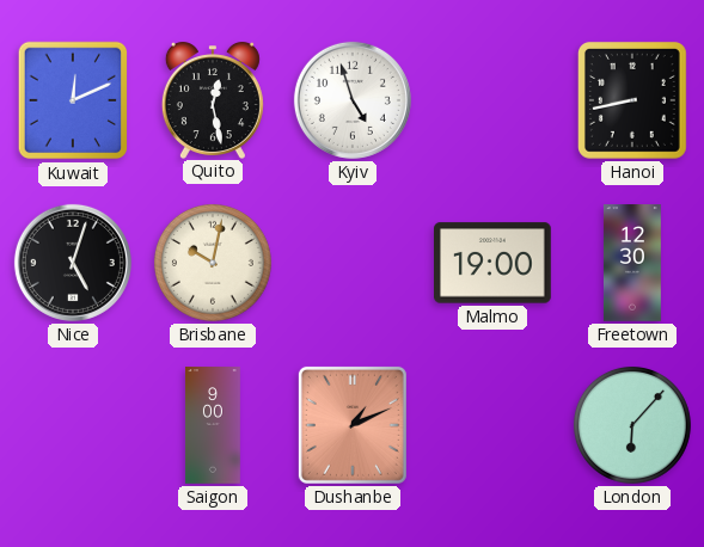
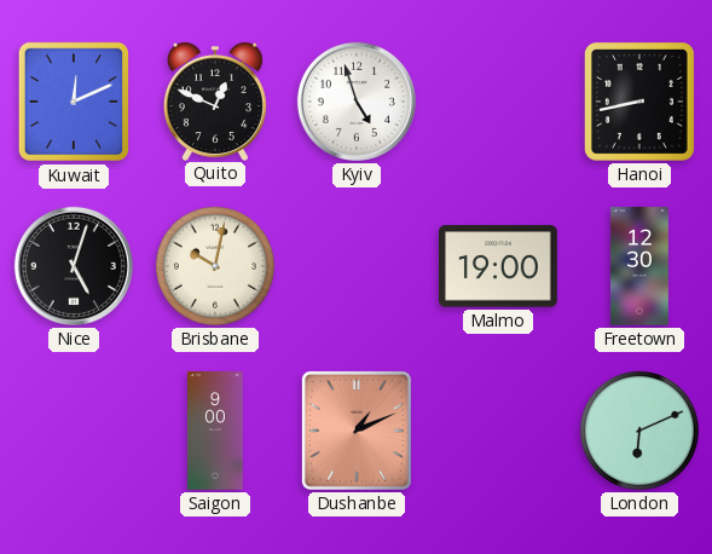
Quito: 12:28 -> 12:49 (215, 102)
London: 6:07 -> 6:11 (639, 431)
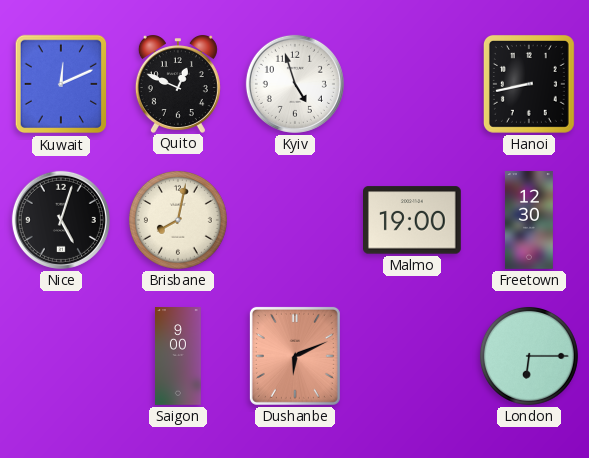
Brisbane: 10:02 -> 8:02 (178, 220)
Dushanbe: 1:11 -> 6:11 (295, 356)
London: 6:11 -> 6:15 (529, 356)
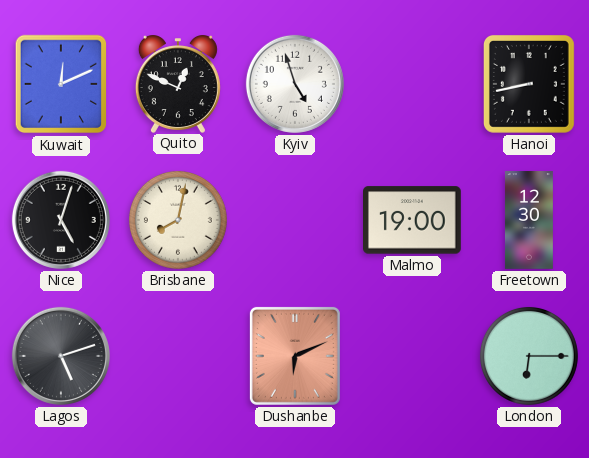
Lagos: none -> 5:12 (61, 356)
Saigon: 9:00 -> none (178, 356)
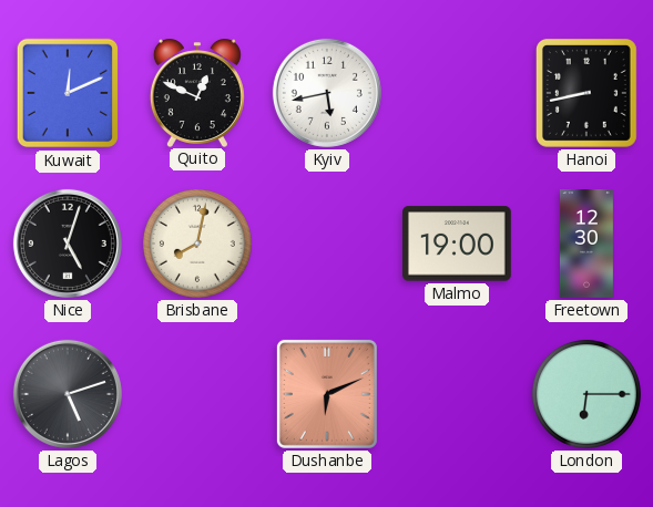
Kyiv: 4:57 -> 5:43 (327, 93)
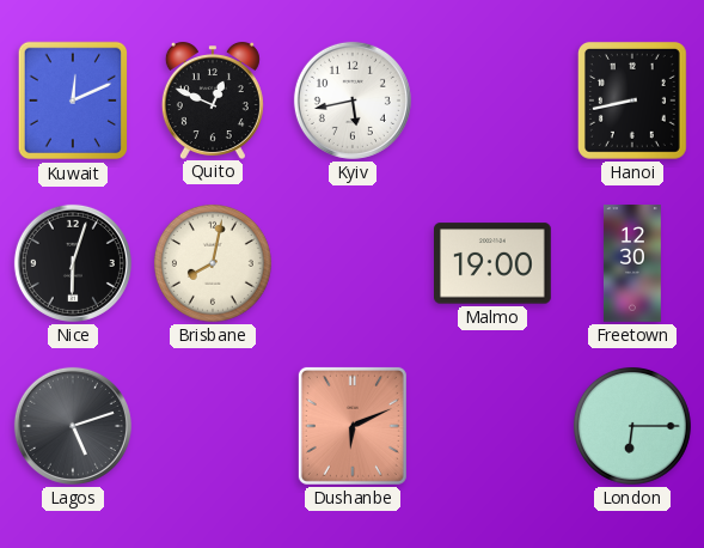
Nice: 5:03 -> 6:03 (73, 263)
